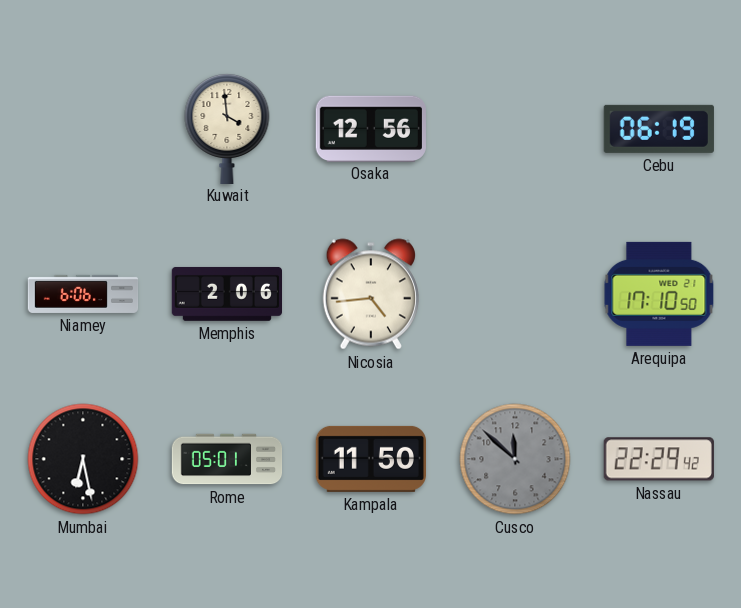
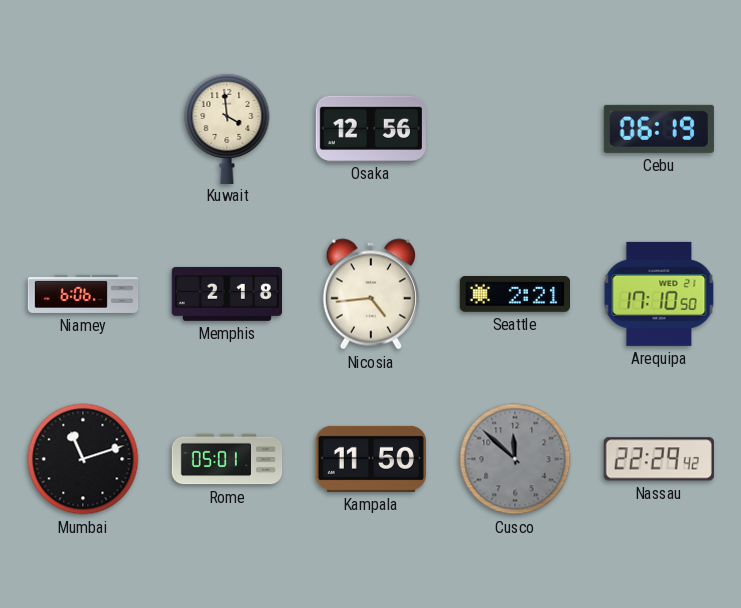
Memphis: 2:06 -> 2:18 (226, 294)
Seattle: none -> 2:21 (514, 295)
Mumbai: 6:28 -> 11:12 (83, 459)
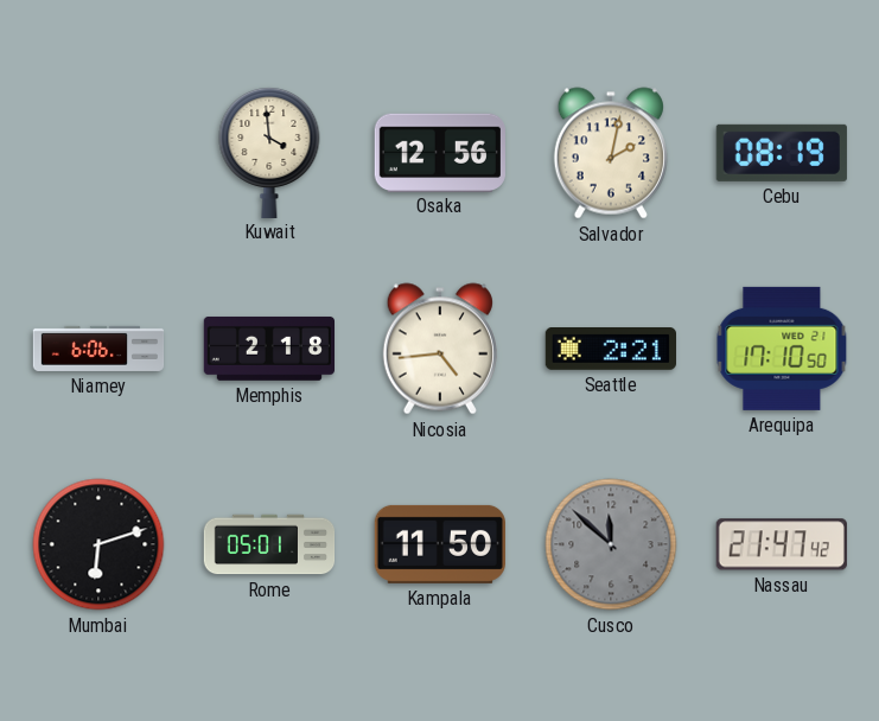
Salvador: none -> 2:02 (611, 153)
Cebu: 06:19 -> 08:19 (782, 153)
Mumbai: 11:12 -> 6:12 (98, 544)
Nassau: 22:29 -> 21:47 (782, 544)
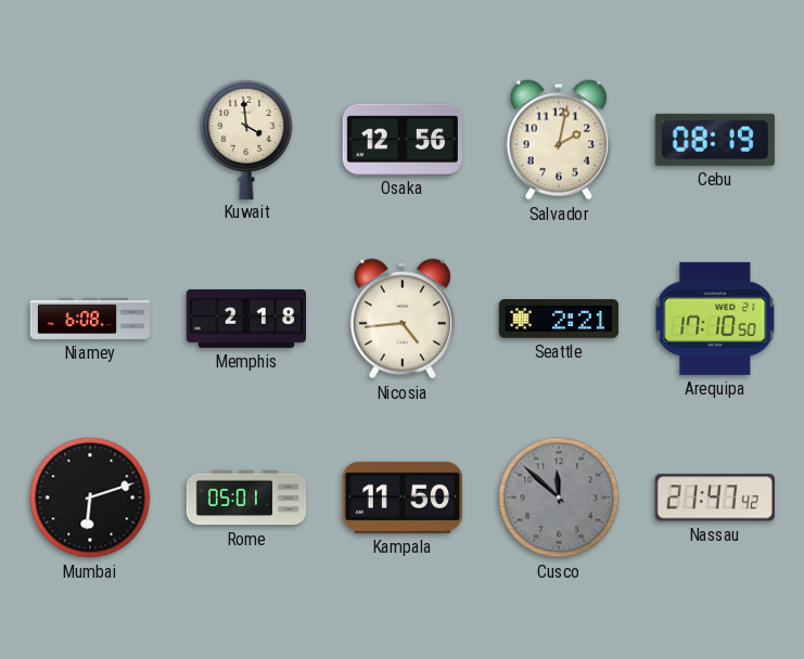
Niamey: 6:06 -> 6:08 (90, 319)
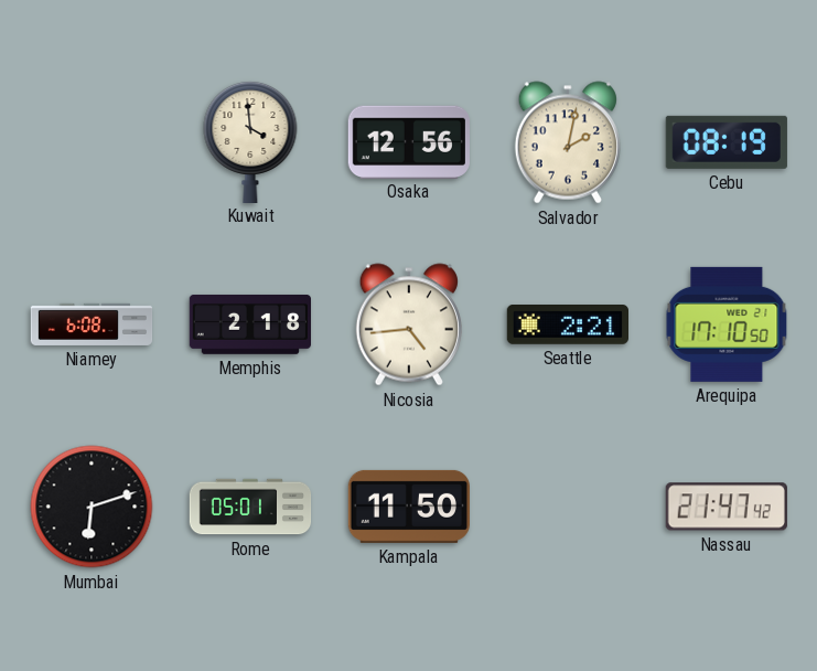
Cusco: 11:52 -> none (559, 498)
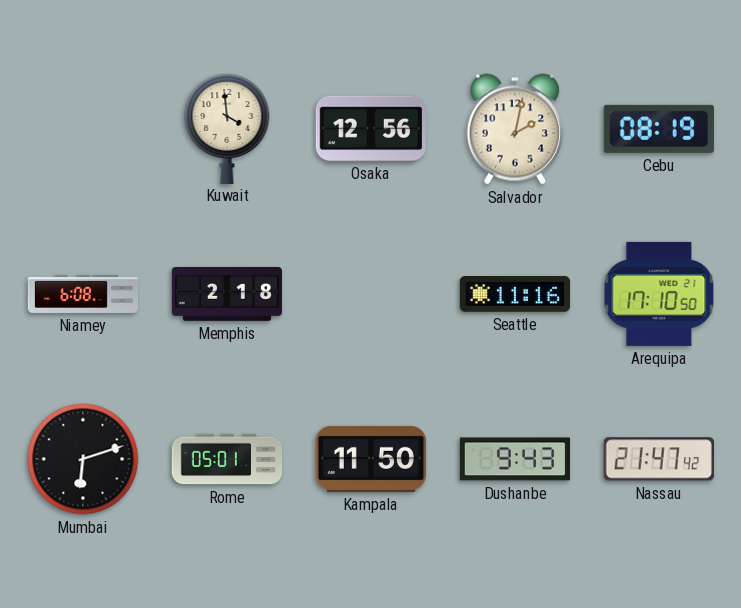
Nicosia: 4:44 -> none (409, 324)
Seattle: 2:21 -> 11:16 (514, 295)
Dushanbe: none -> 9:43 (514, 459)
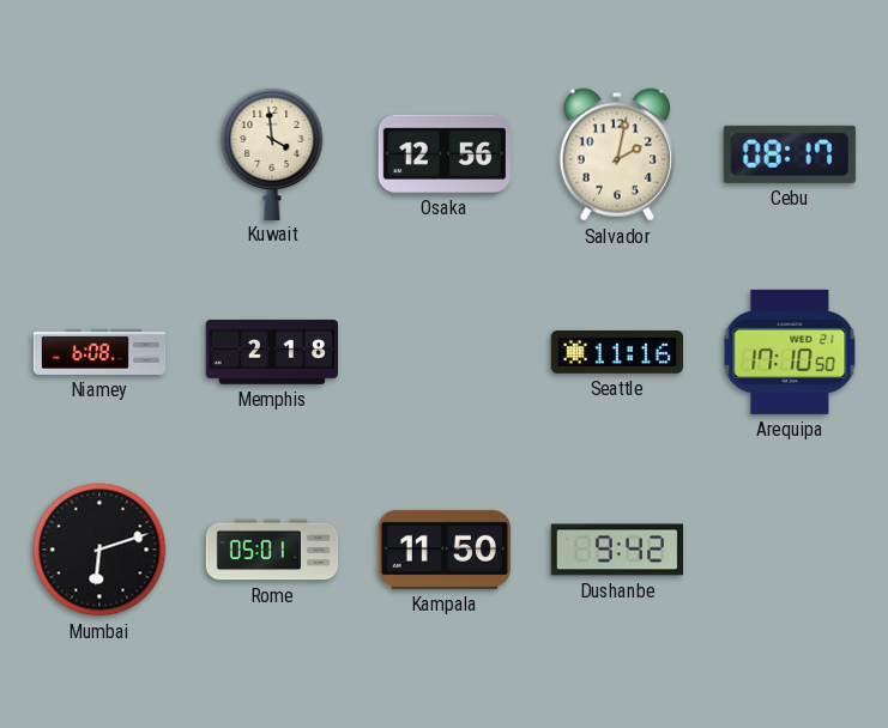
Cebu: 08:19 -> 08:17 (790, 154)
Dushanbe: 9:43 -> 9:42 (616, 550)
Nassau: 21:47 -> none (659, 459)
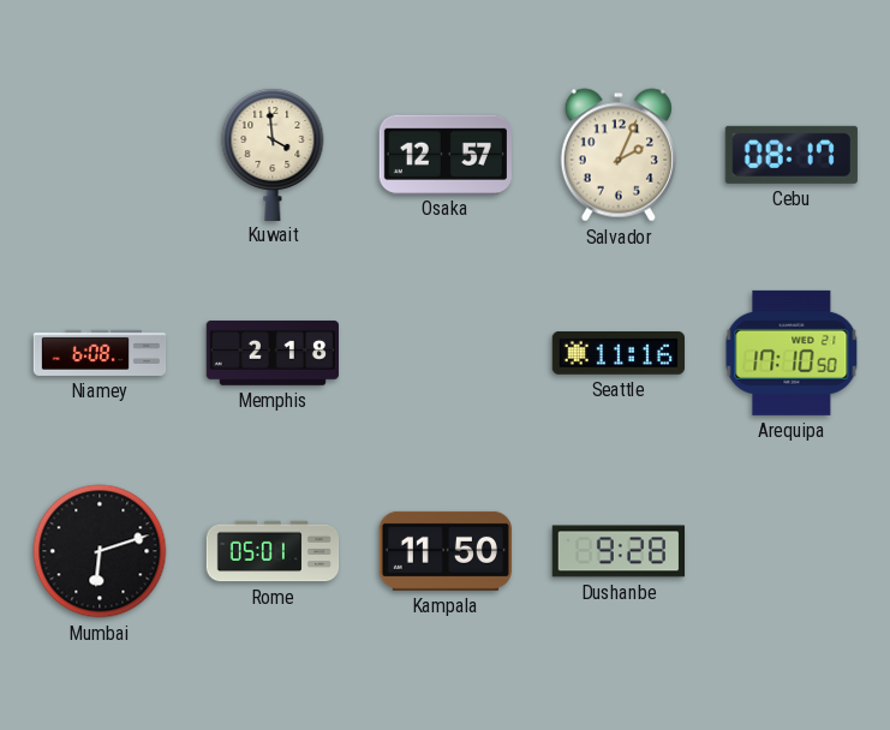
Osaka: 12:56 -> 12:57 (446, 154)
Salvador: 2:02 -> 2:04 (619, 155)
Dushanbe: 9:42 -> 9:28 (617, 551)
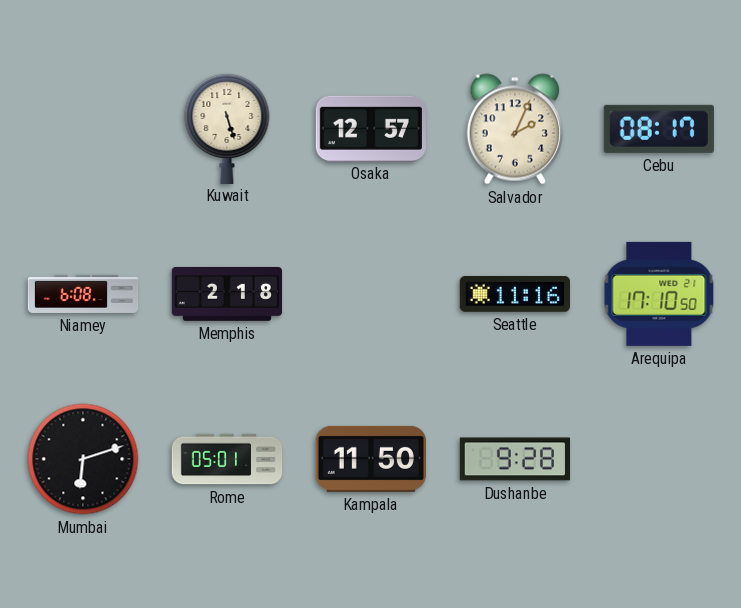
Kuwait: 3:59 -> 5:27 (227, 128)
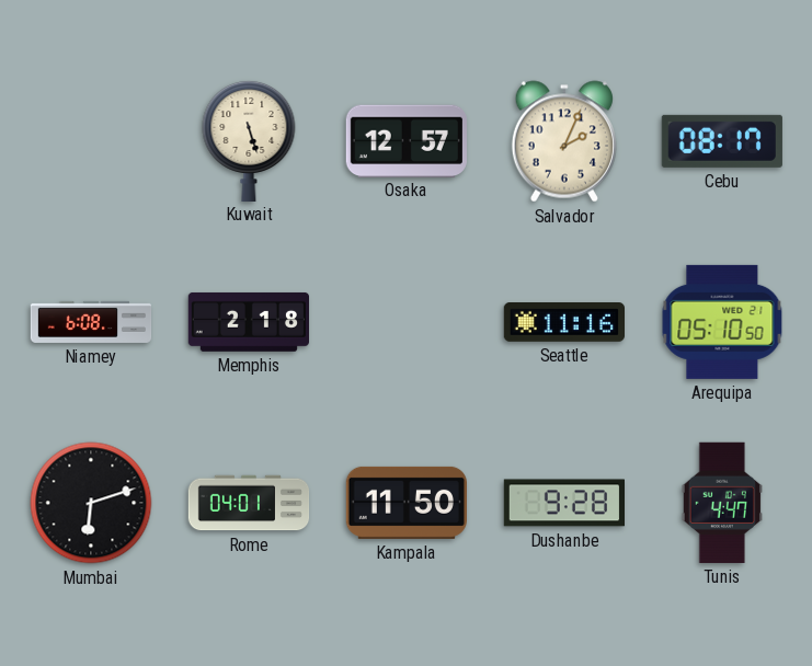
Arequipa: 17:10 -> 05:10 (722, 322)
Rome: 05:01 -> 04:01 (249, 503)
Tunis: none -> 4:47 (721, 503)
